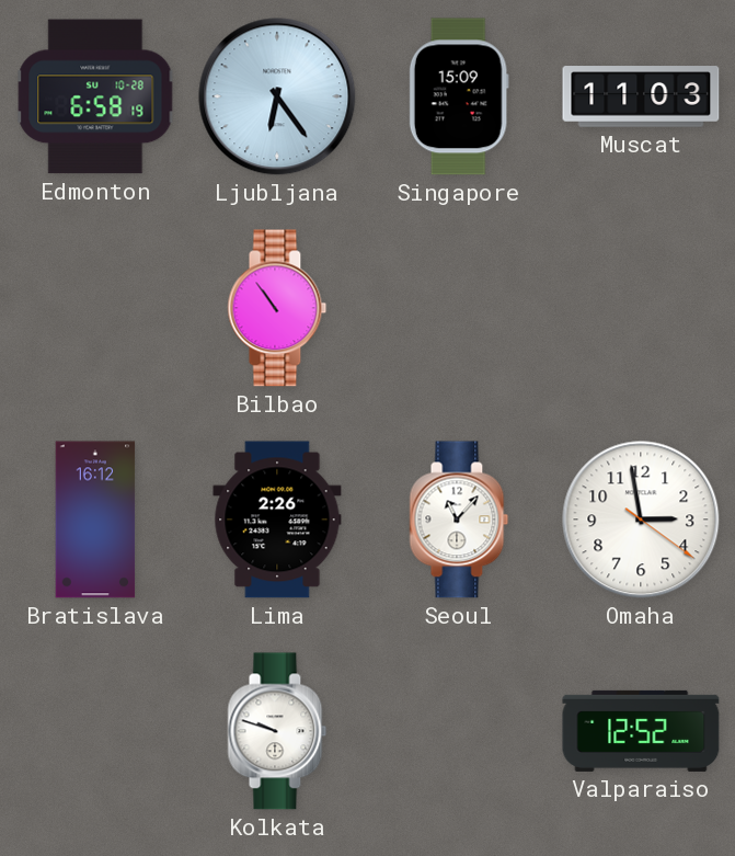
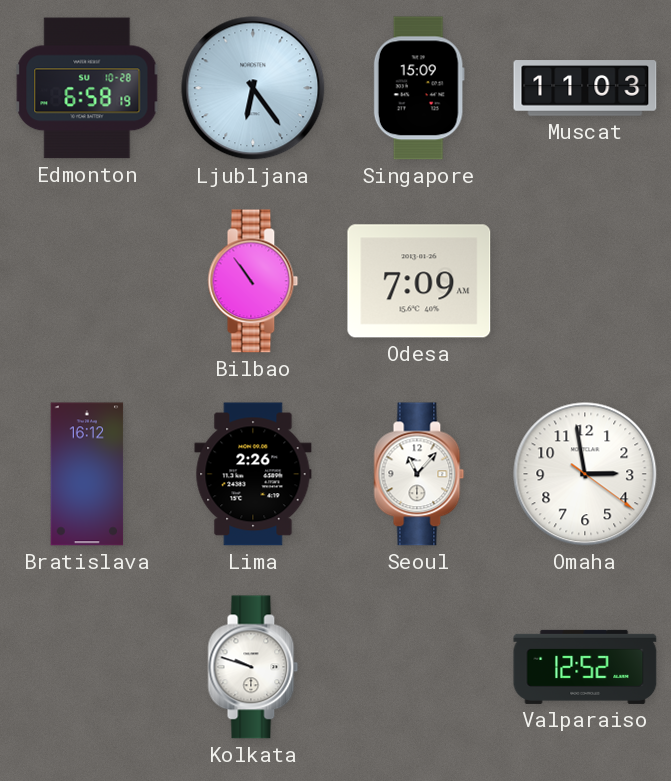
Odesa: none -> 7:09 (419, 281)
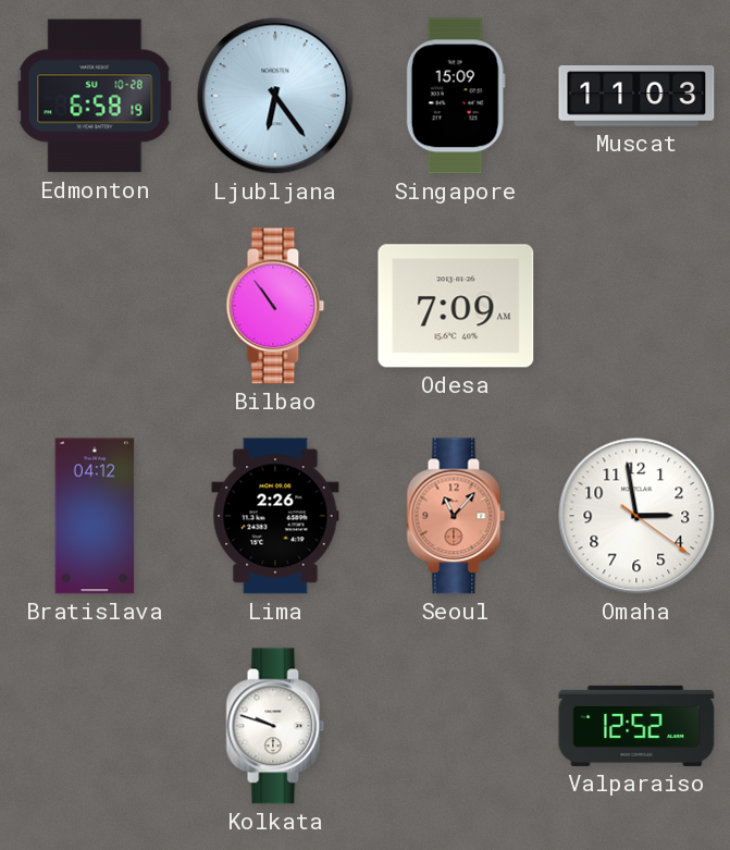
Bratislava: 16:12 -> 04:12 (95, 516)
Seoul dial: white -> salmon (456, 516)
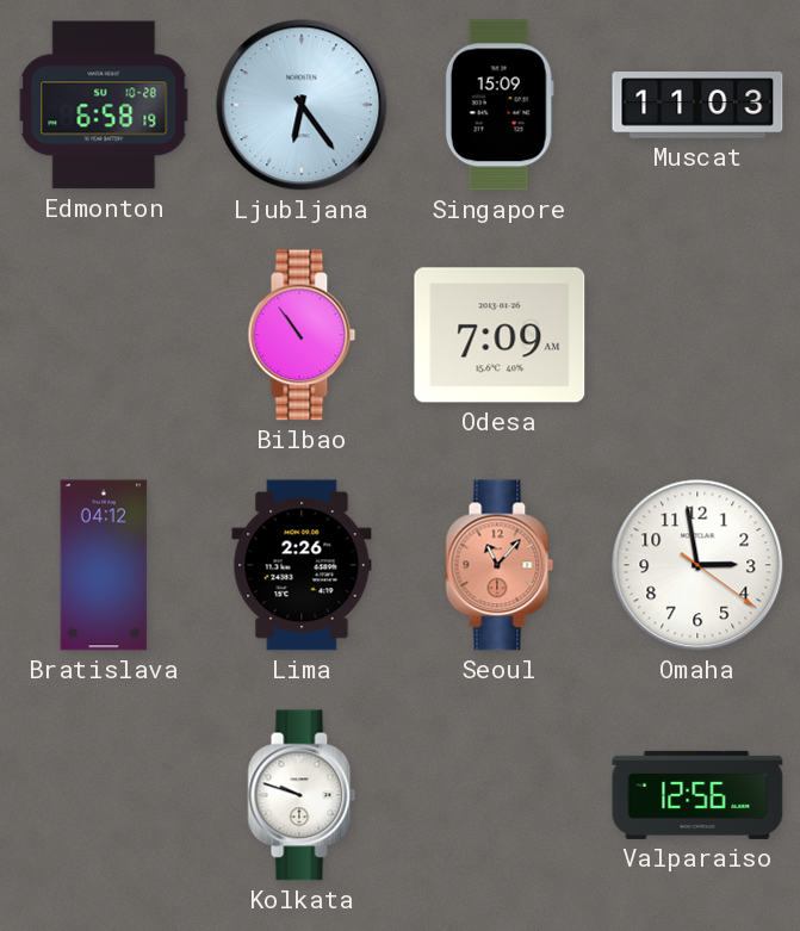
Valparaiso: 12:52 -> 12:56 (697, 795)
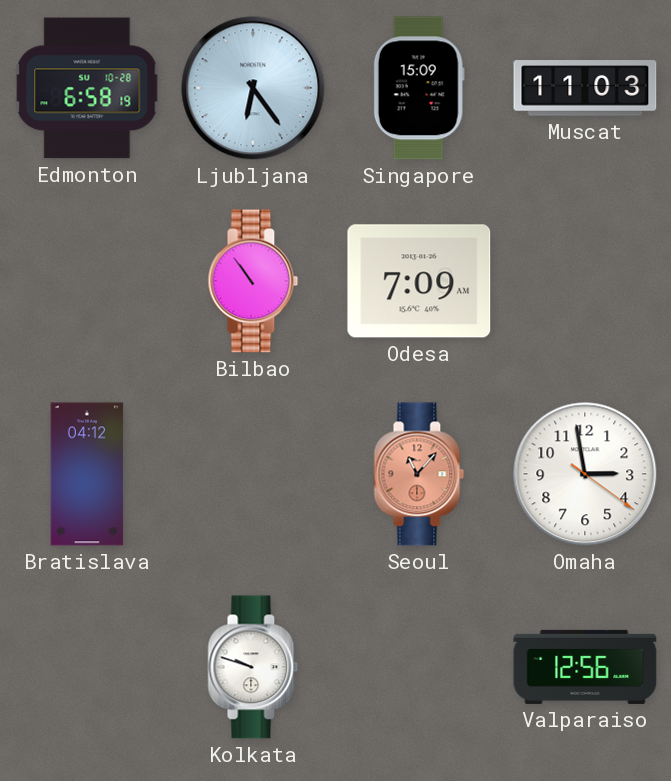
Lima: 2:26 -> none (302, 565)
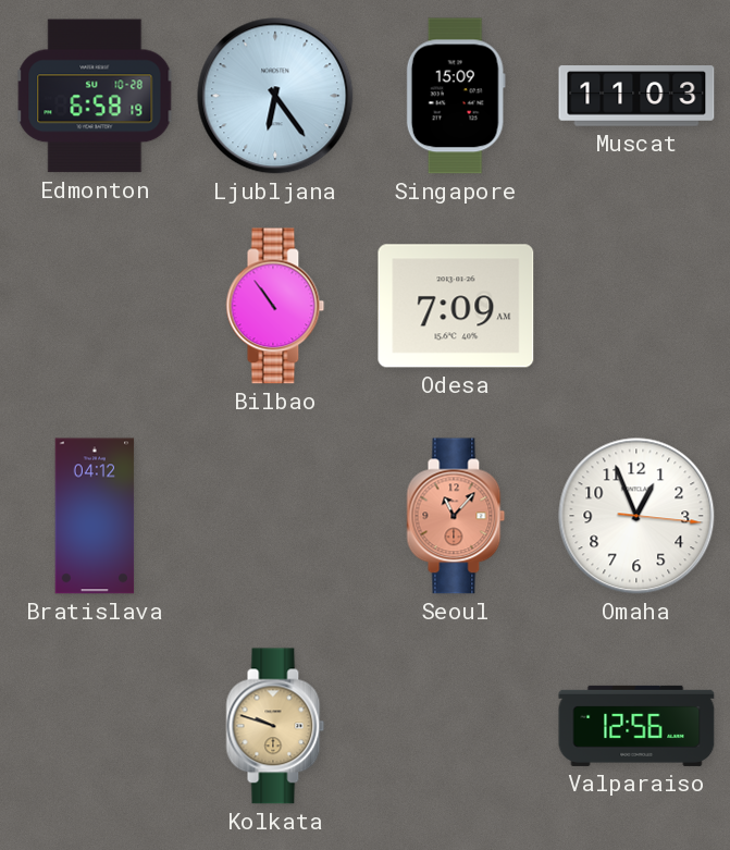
Omaha: 2:58 -> 12:56 (636, 516)
Kolkata dial: white -> champagne (275, 726)
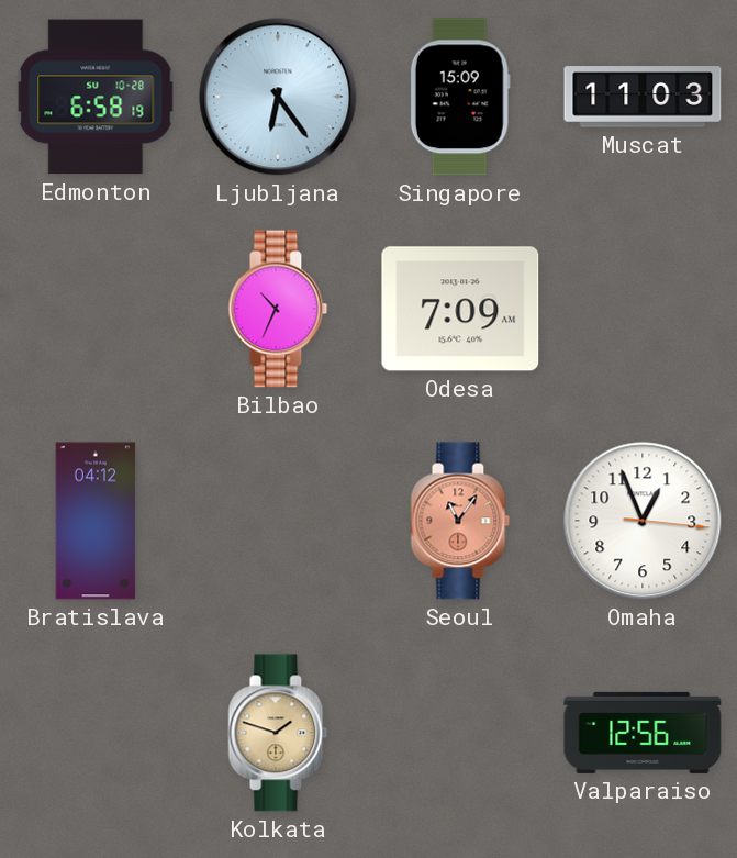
Bilbao: 10:54 -> 10:34 (278, 309)
Seoul: 11:07 -> 11:06 (460, 521)
Kolkata: 9:48 -> 1:48 (278, 733)
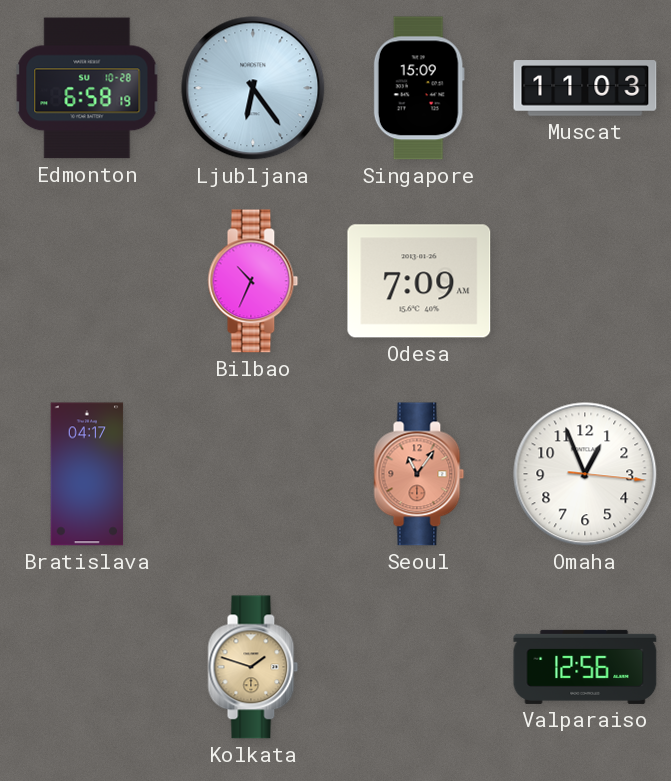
Bratislava: 04:12 -> 04:17 (87, 474)
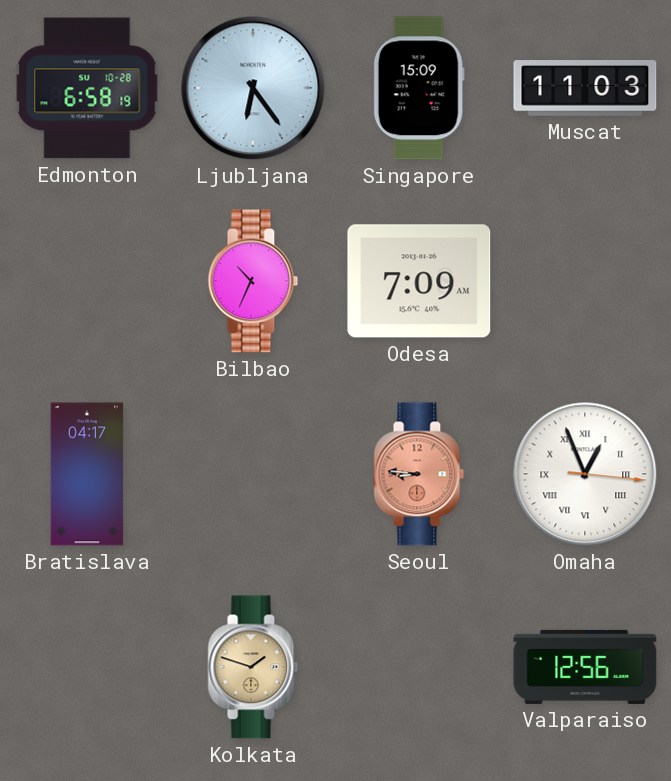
Seoul: 11:06 -> 8:46 (419, 474)
Omaha numerals: Arabic -> Roman (585, 474)
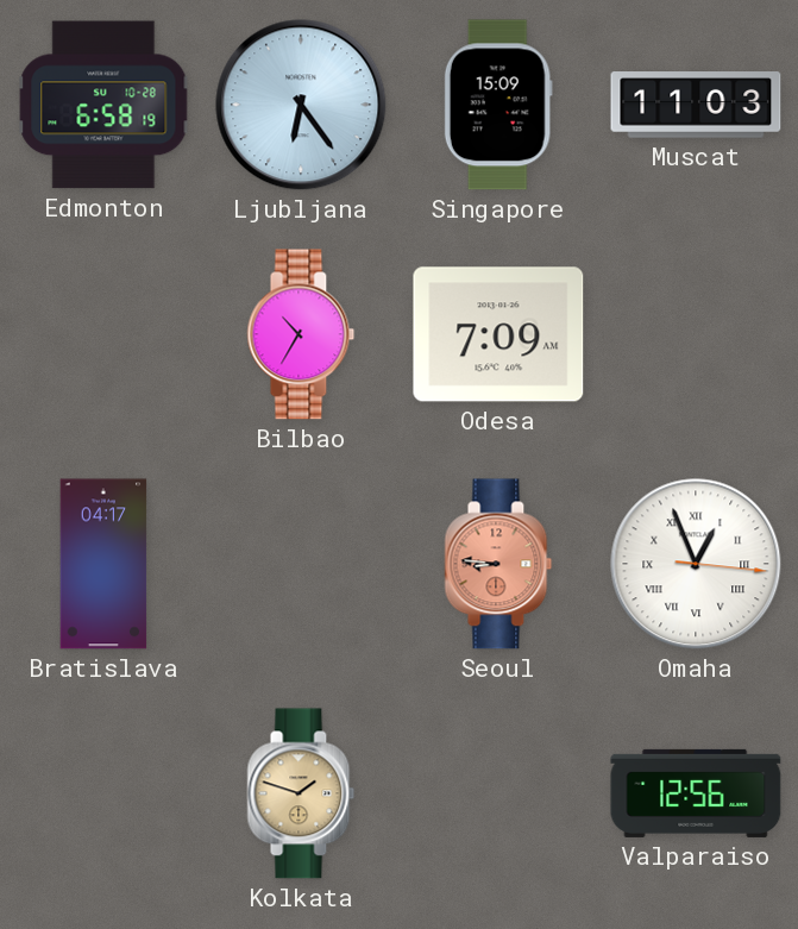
Bilbao: 10:34 -> 10:35 (301, 334)
